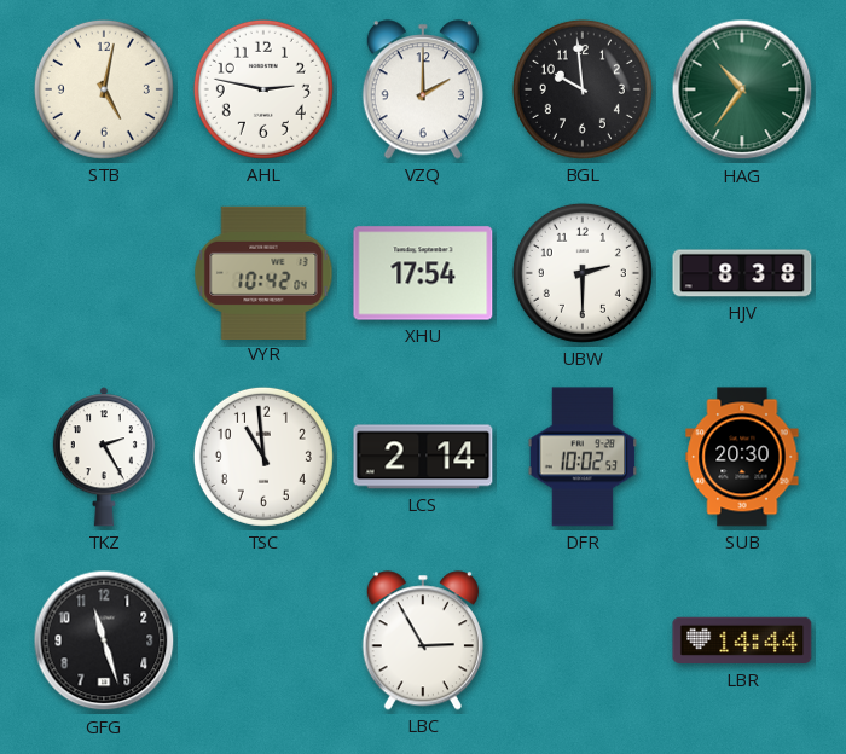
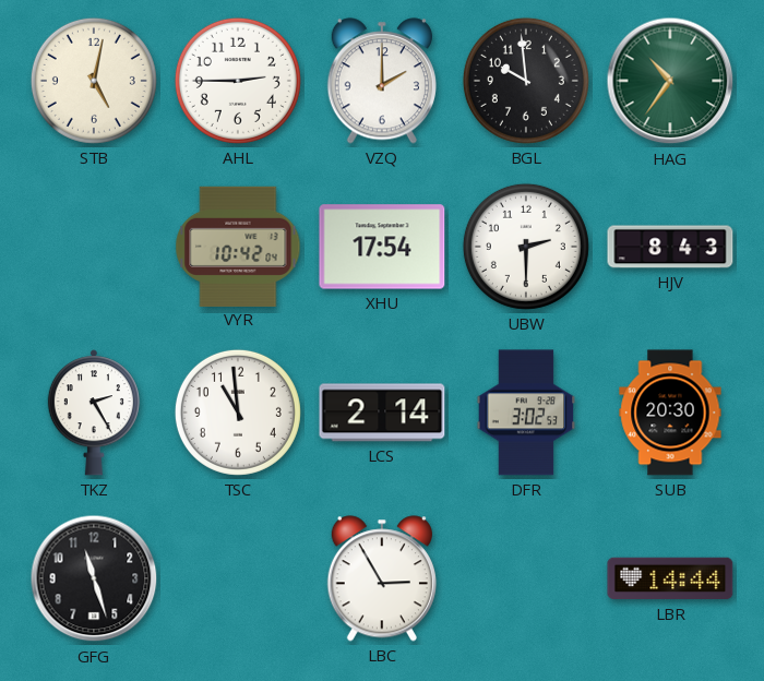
AHL: 2:47 -> 2:45 (238, 81)
HJV: 8:38 -> 8:43 (670, 247)
DFR: 10:02 -> 3:02 (526, 413)
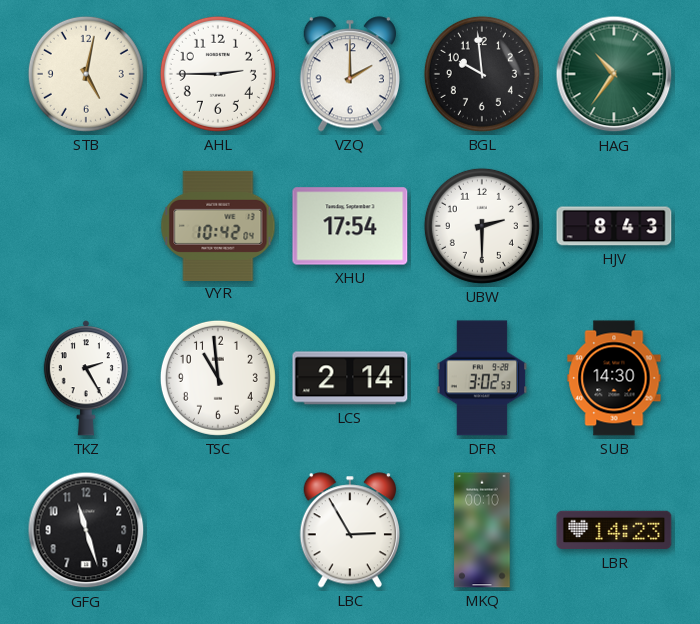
SUB: 20:30 -> 14:30 (614, 378)
MKQ: none -> 00:10 (482, 530)
LBR: 14:44 -> 14:23 (614, 530)
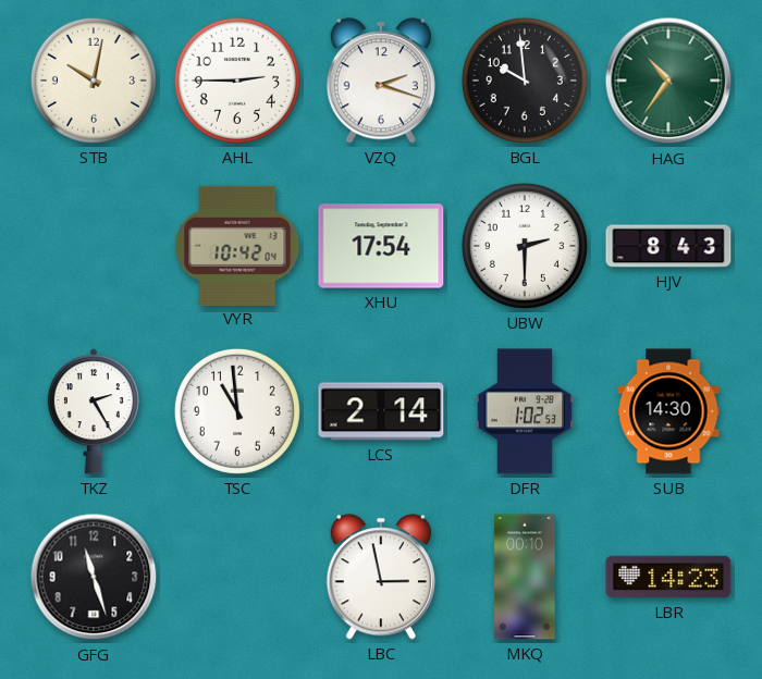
STB: 5:02 -> 10:02 (94, 81)
VZQ: 2:00 -> 2:18 (381, 81)
DFR: 3:02 -> 1:02 (525, 411)
LBC: 2:55 -> 2:58 (381, 577)
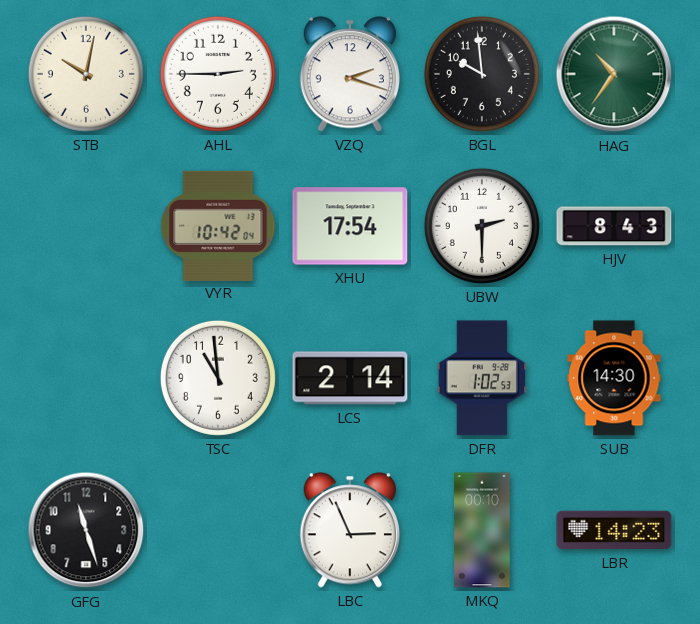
TKZ: 2:25 -> none (94, 411)
LBC: 2:58 -> 2:56 (350, 530)
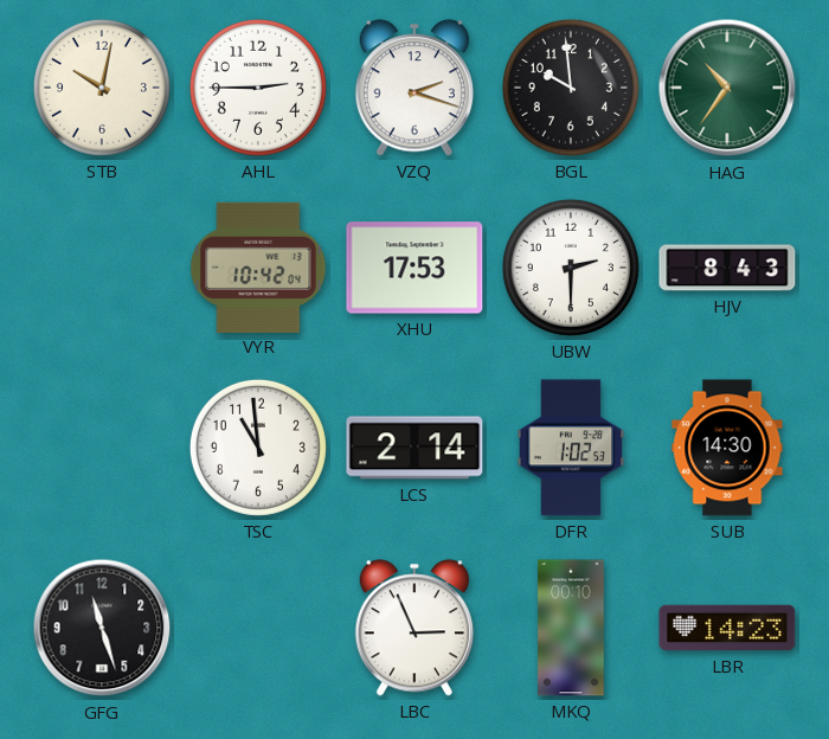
XHU: 17:54 -> 17:53 (415, 268)
